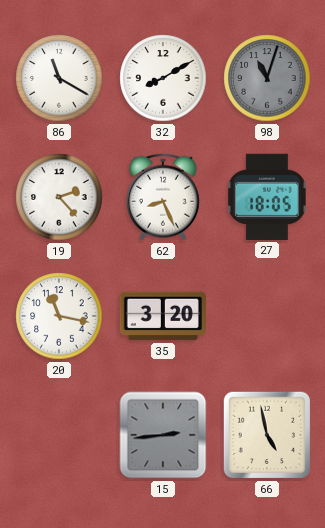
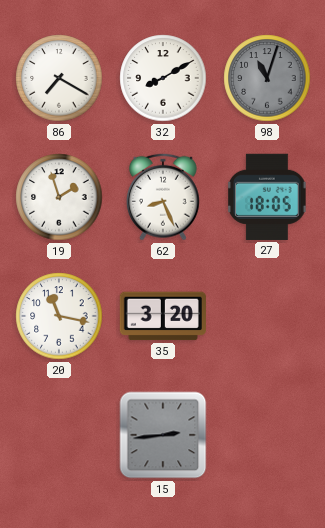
86: 11:20 -> 7:20 (59, 78)
19: 2:23 -> 1:57 (59, 197)
66: 4:58 -> none (267, 435)
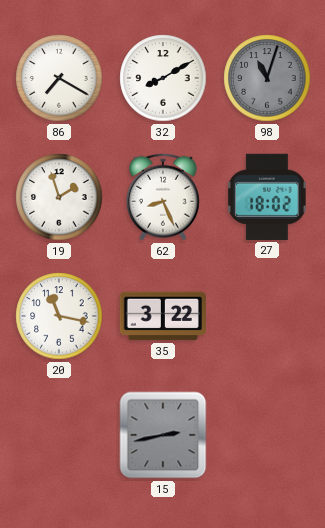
27: 18:05 -> 18:02 (267, 197)
35: 3:20 -> 3:22 (163, 316)
15: 2:44 -> 2:43 (163, 435)
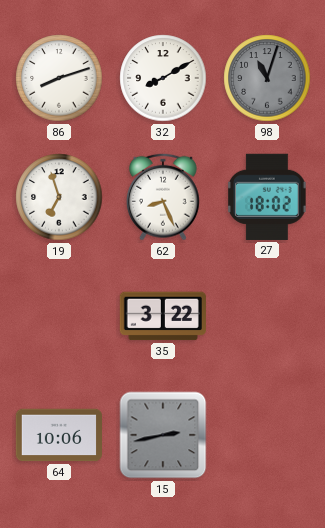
86: 7:20 -> 8:12 (59, 78)
19: 1:57 -> 6:57 (59, 197)
20: 11:17 -> none (59, 316)
64: none -> 10:06 (58, 435)
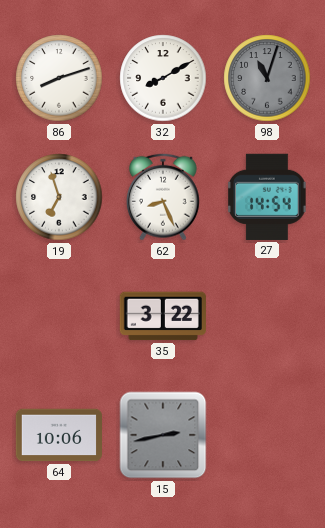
27: 18:02 -> 14:54 (267, 197)
